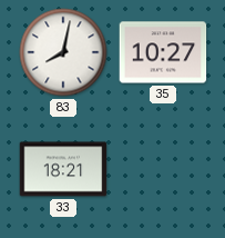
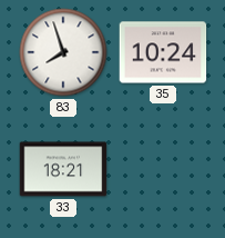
83: 8:02 -> 7:57 (63, 52)
35: 10:27 -> 10:24 (163, 52)
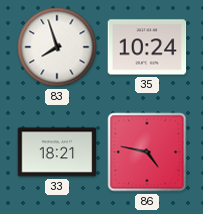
86: none -> 4:47 (147, 152)
